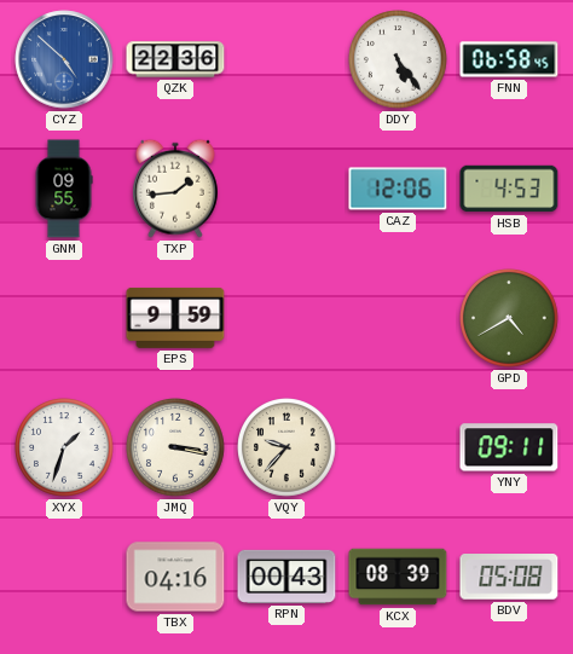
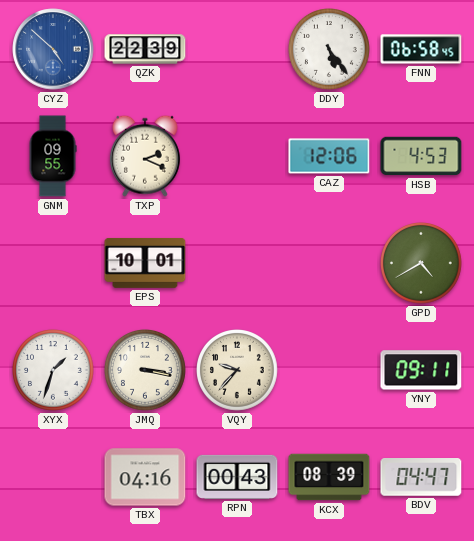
QZK: 22:36 -> 22:39 (145, 49)
TXP: 1:44 -> 2:19 (145, 156)
EPS: 9:59 -> 10:01 (145, 263)
BDV: 05:08 -> 04:47 (421, 478)
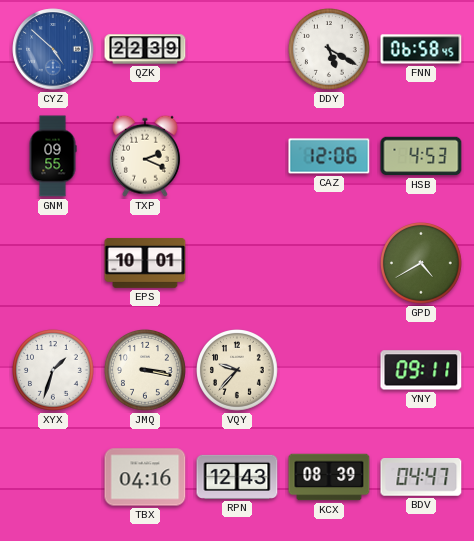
DDY: 5:24 -> 5:20 (330, 50)
RPN: 00:43 -> 12:43 (237, 477)
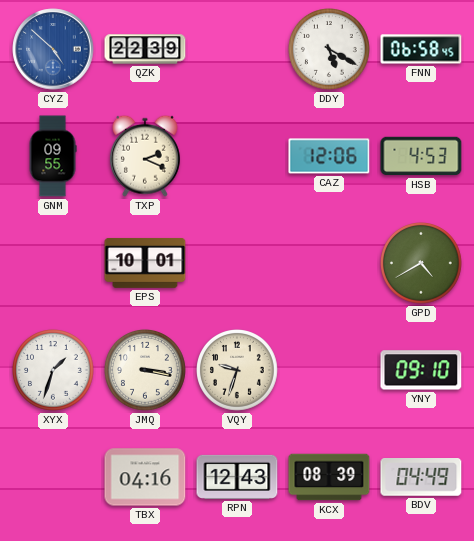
VQY: 9:37 -> 9:33 (238, 371)
YNY: 09:11 -> 09:10 (421, 370)
BDV: 04:47 -> 04:49 (421, 478)
